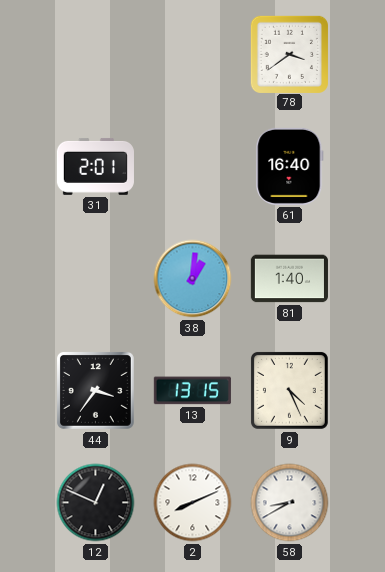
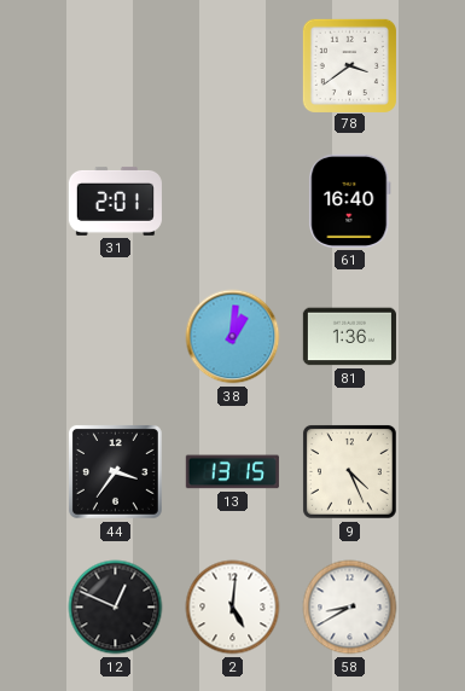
81: 1:40 -> 1:36 (349, 337)
2: 8:11 -> 5:01 (233, 608)
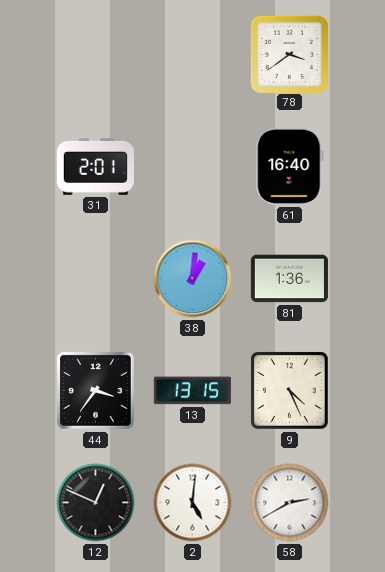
58: 8:40 -> 2:40 (290, 503)
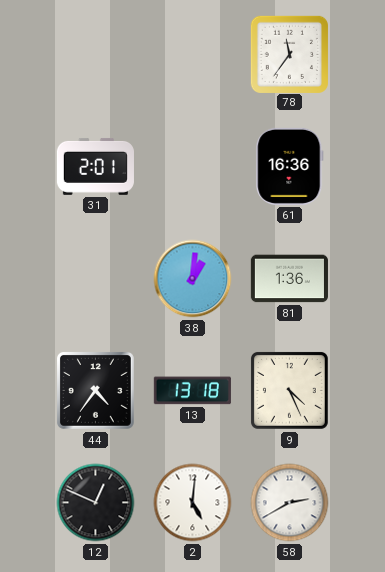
78: 3:39 -> 11:36 (289, 54)
61: 16:40 -> 16:36 (290, 166)
44: 3:36 -> 4:36 (95, 390)
13: 13:15 -> 13:18 (192, 391)
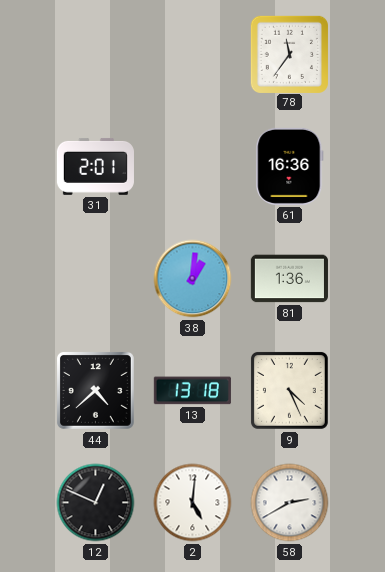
44: 4:36 -> 4:38 (95, 390)
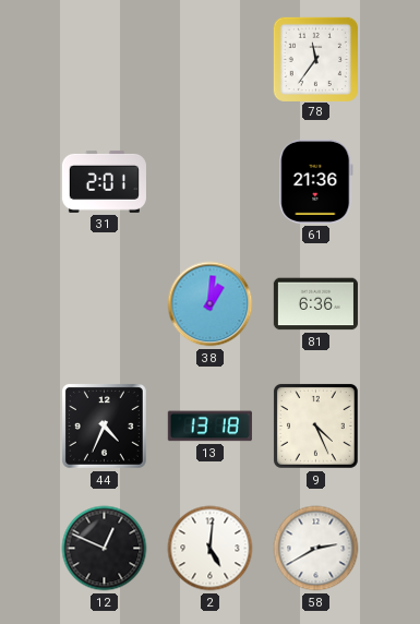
61: 16:36 -> 21:36 (316, 181)
81: 1:36 -> 6:36 (315, 304)
44: 4:38 -> 4:34 (104, 425)
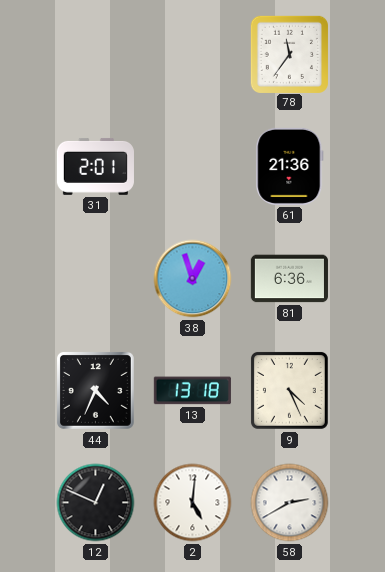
38: 1:01 -> 12:57 (193, 279)
